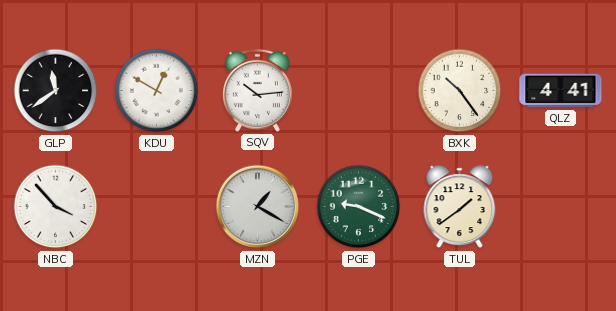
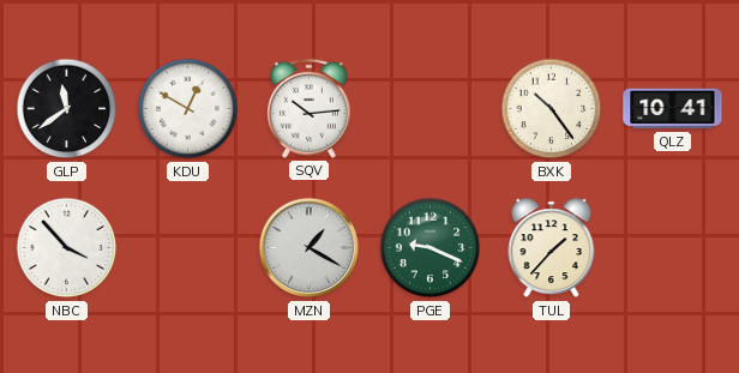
QLZ: 4:41 -> 10:41 (673, 109)
TUL: 1:39 -> 1:37 (552, 248)
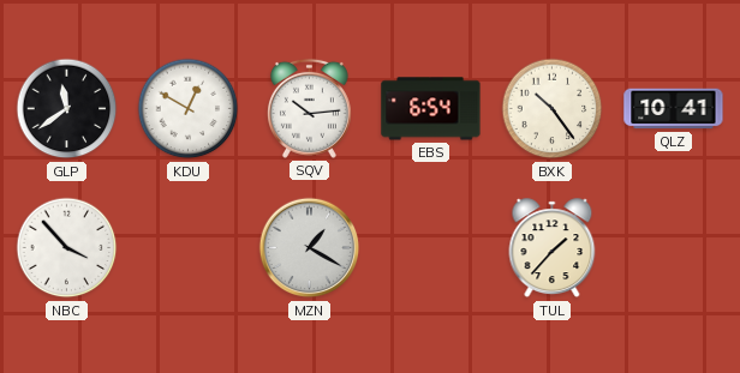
EBS: none -> 6:54 (431, 109)
PGE: 9:19 -> none (431, 248)
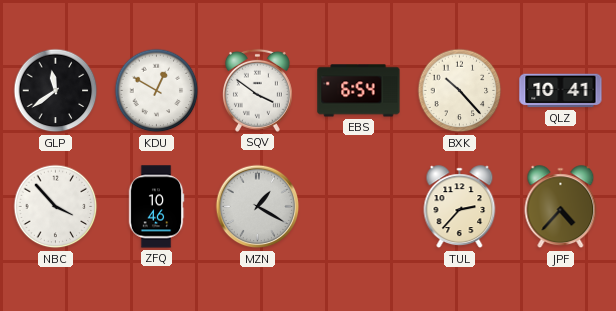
SQV: 10:14 -> 3:51 (257, 90)
BXK: 10:24 -> 10:23 (460, 91)
ZFQ: none -> 10:46 (156, 207)
TUL: 1:37 -> 2:37 (460, 207)
JPF: none -> 4:37 (561, 207)
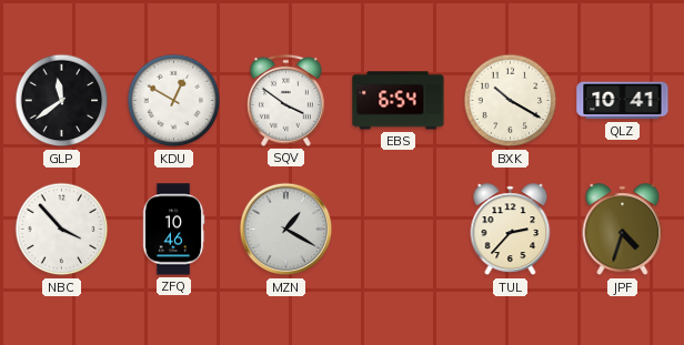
BXK: 10:23 -> 10:20 (511, 101)
JPF: 4:37 -> 4:33 (623, 230)
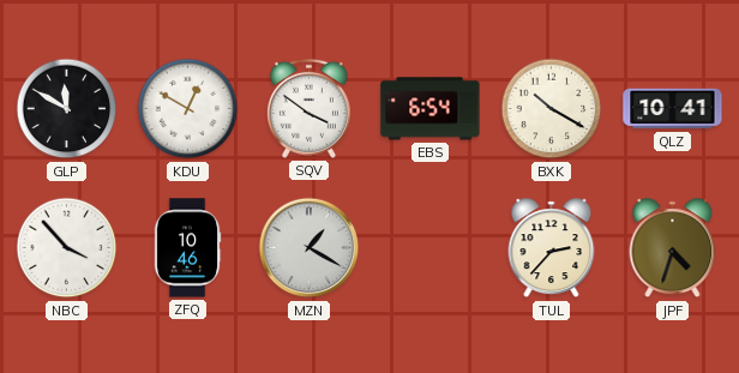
GLP: 11:39 -> 11:50 (67, 109)
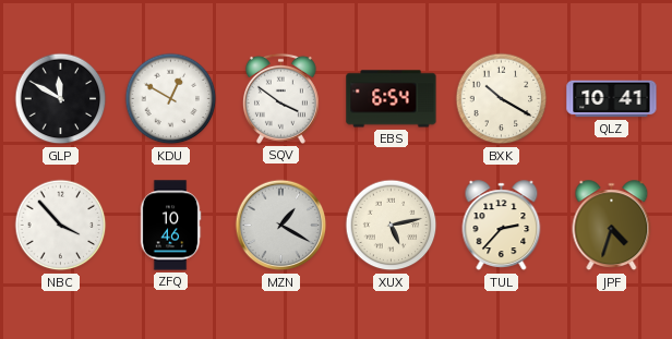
XUX: none -> 5:13 (392, 226)
